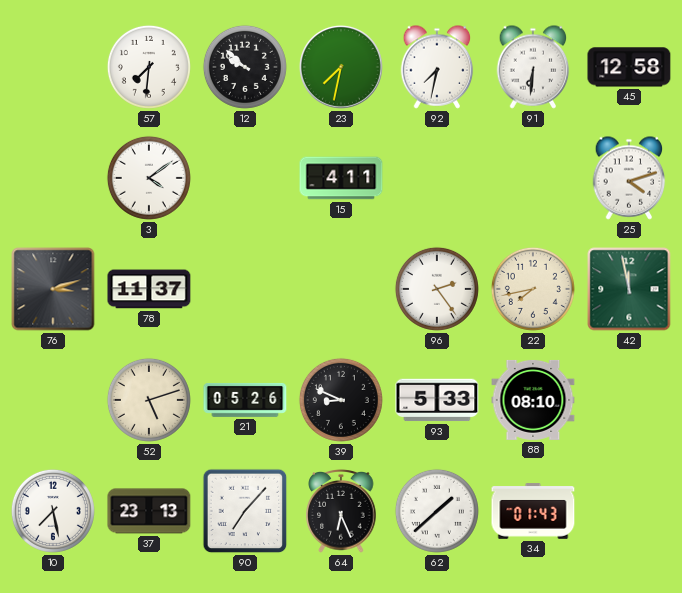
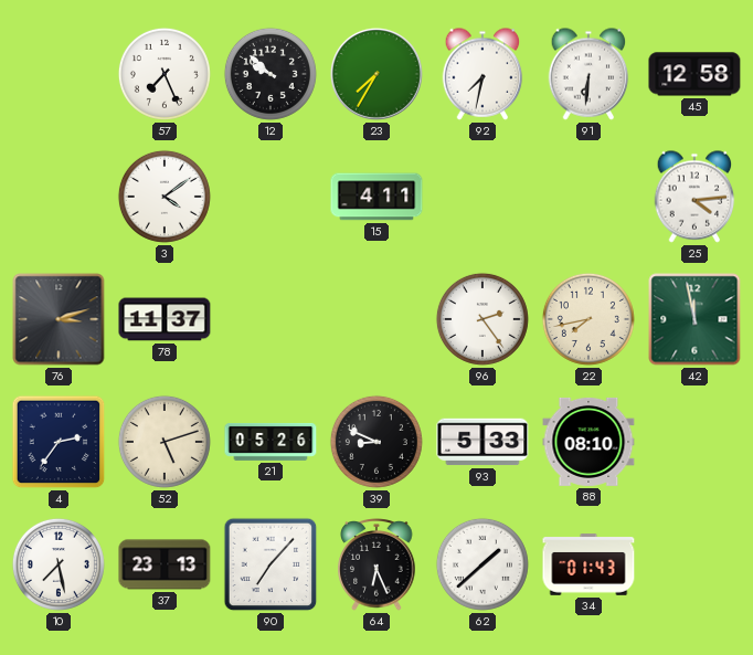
57: 7:31 -> 7:26 (165, 74)
23: 7:32 -> 7:35 (376, 74)
25: 4:12 -> 4:14 (694, 197)
4: none -> 2:36 (59, 442)
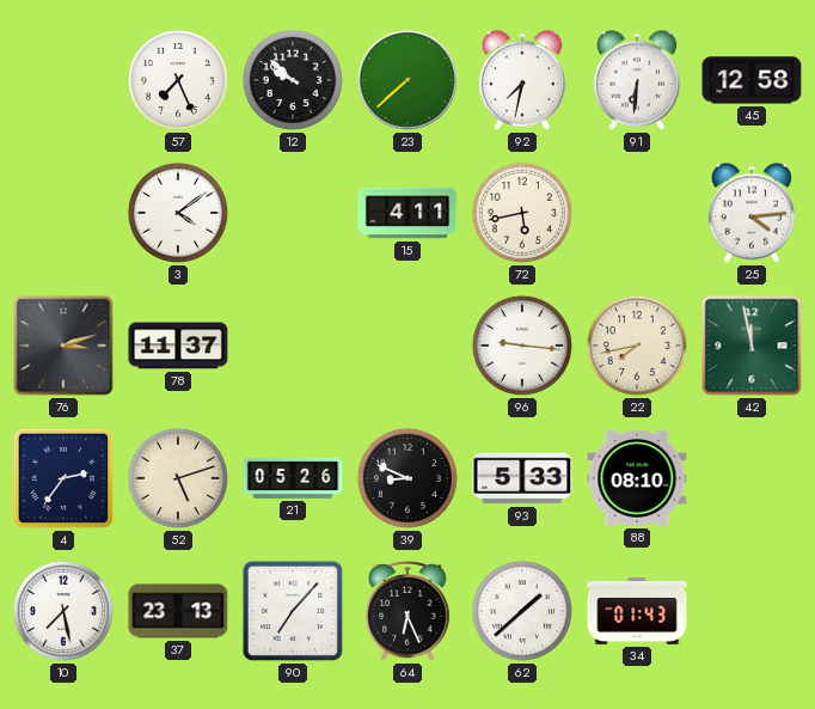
23: 7:35 -> 7:38 (407, 80)
72: none -> 5:43 (522, 213)
96: 2:24 -> 9:16 (522, 346)
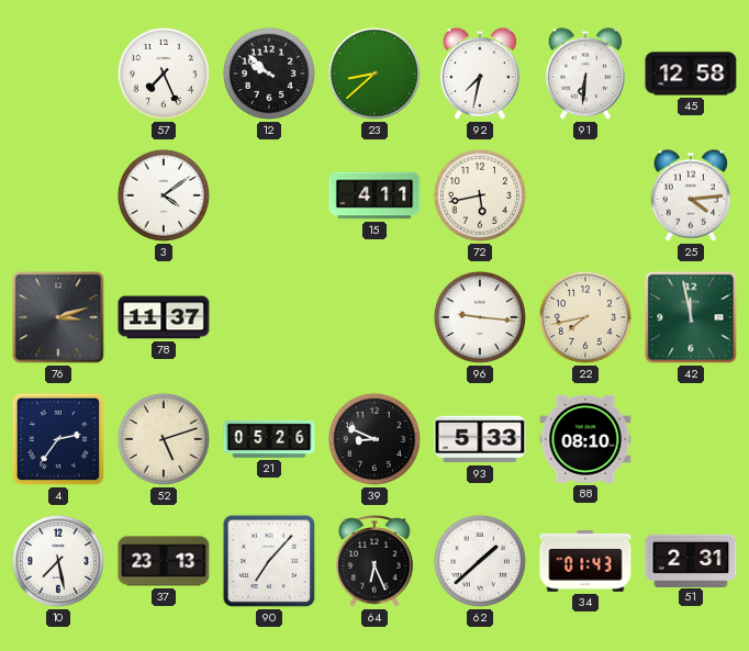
23: 7:38 -> 8:38 (374, 74)
51: none -> 2:31 (691, 560)
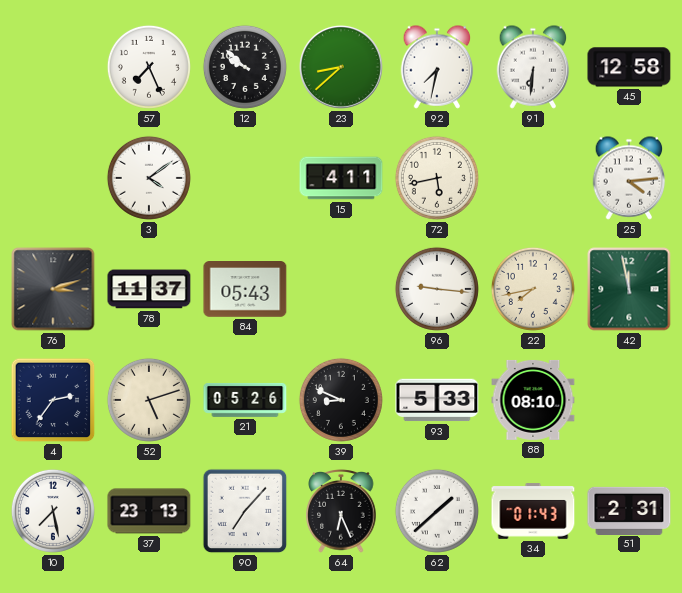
84: none -> 05:43 (245, 289)
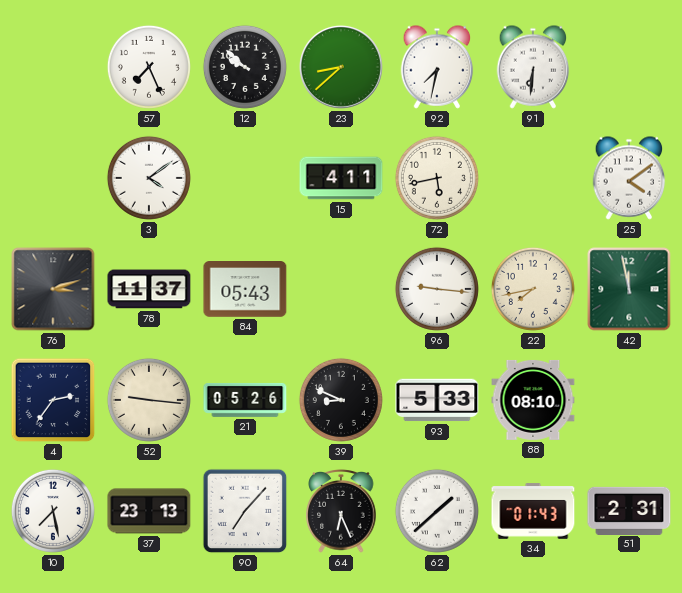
45: 12:58 -> none (629, 67)
25: 4:14 -> 4:09 (629, 178)
52: 5:12 -> 9:16 (149, 400)
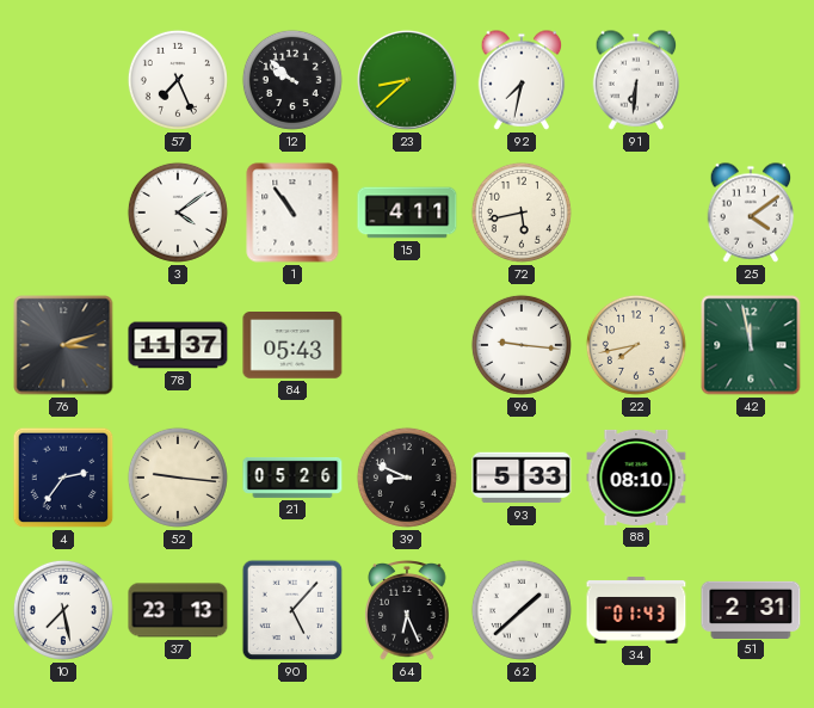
1: none -> 10:54 (292, 213)
90: 7:07 -> 5:07 (292, 610)
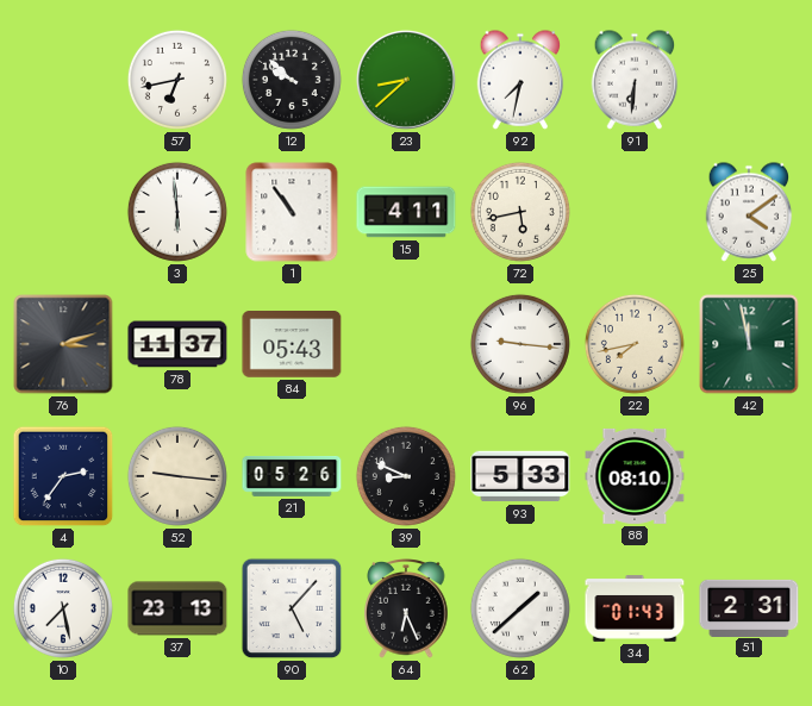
57: 7:26 -> 6:43 (177, 80)
3: 4:09 -> 5:59 (177, 212)
